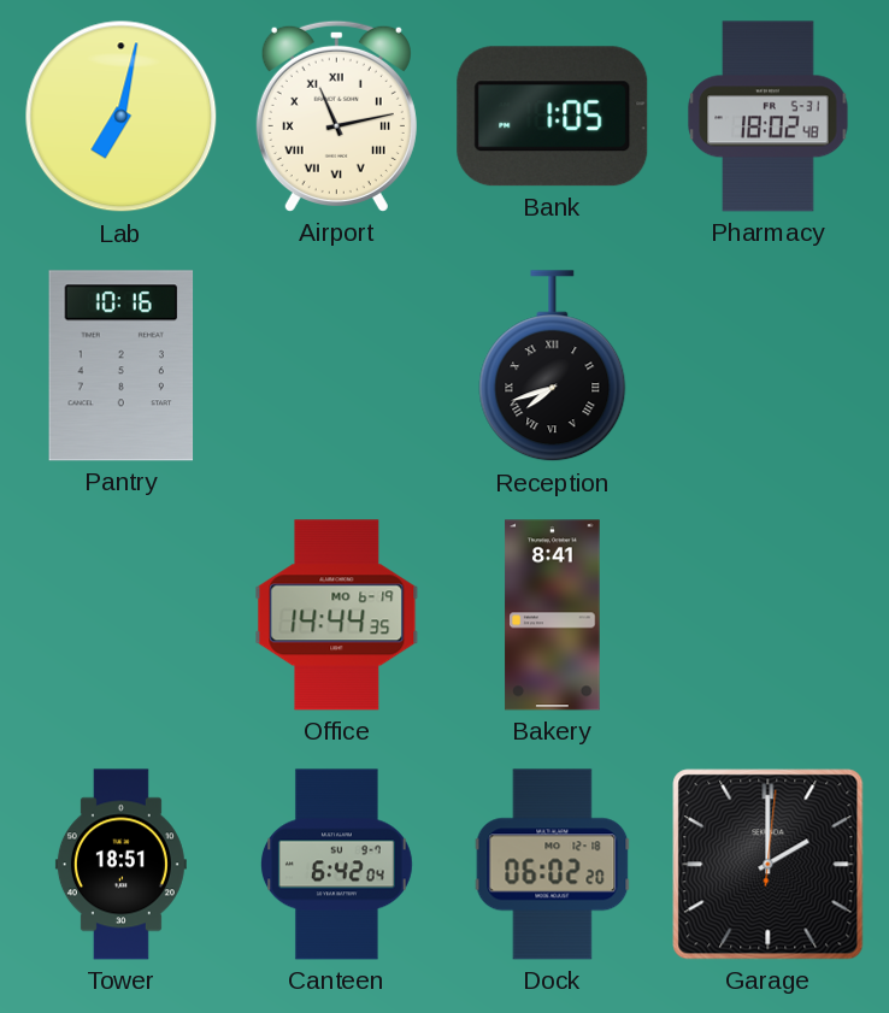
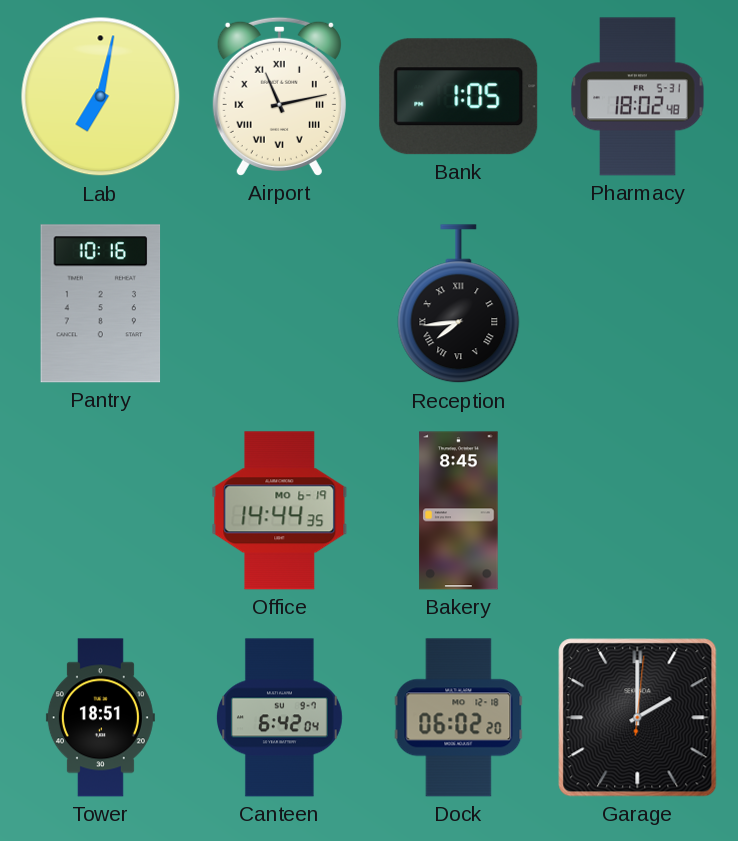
Reception: 7:42 -> 7:44 (459, 304)
Bakery: 8:41 -> 8:45 (459, 511)
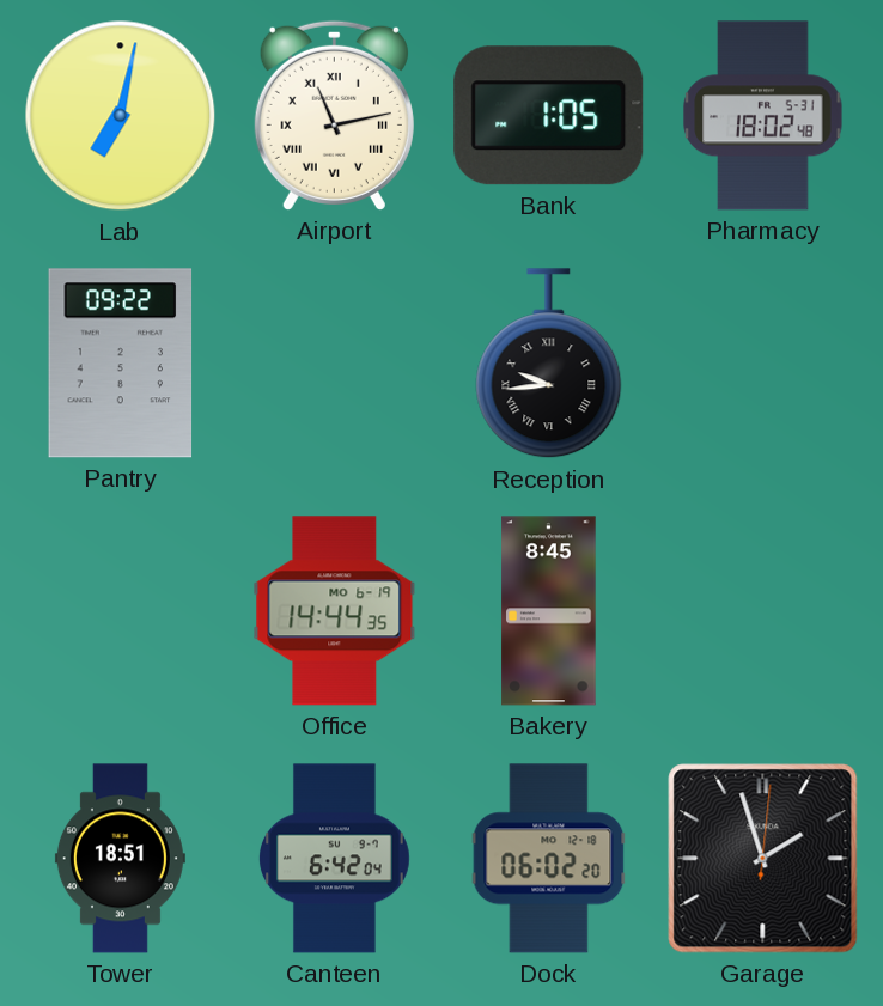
Pantry: 10:16 -> 09:22 (121, 364)
Reception: 7:44 -> 9:44 (549, 364)
Garage: 2:00 -> 1:57 (763, 859)
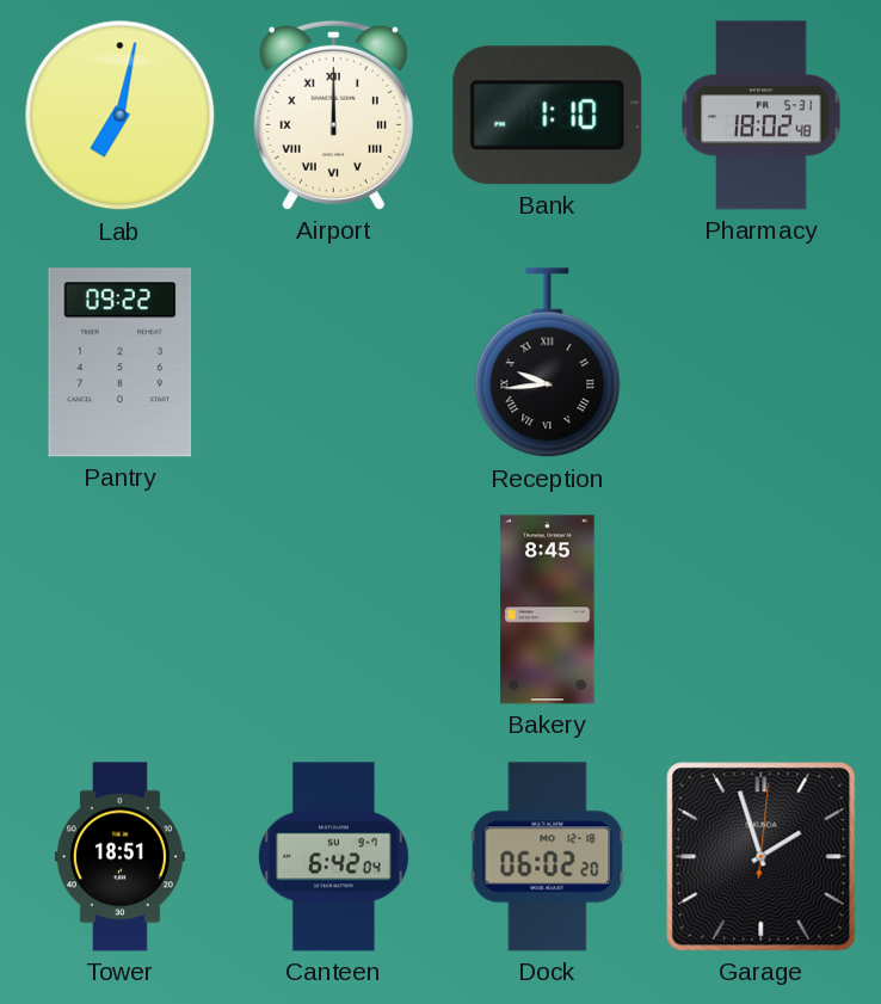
Airport: 11:13 -> 12:00 (333, 115)
Bank: 1:05 -> 1:10 (548, 116)
Office: 14:44 -> none (335, 611)
